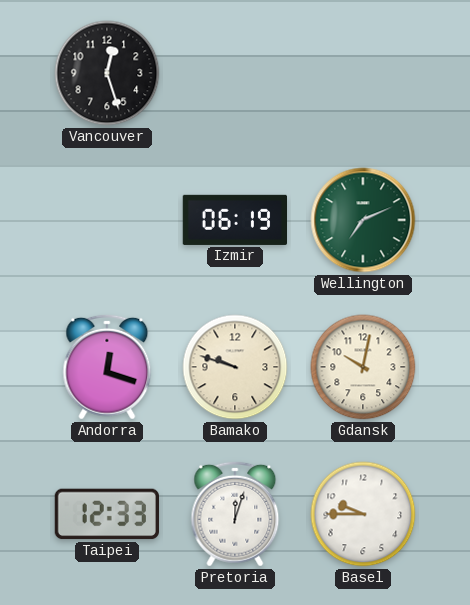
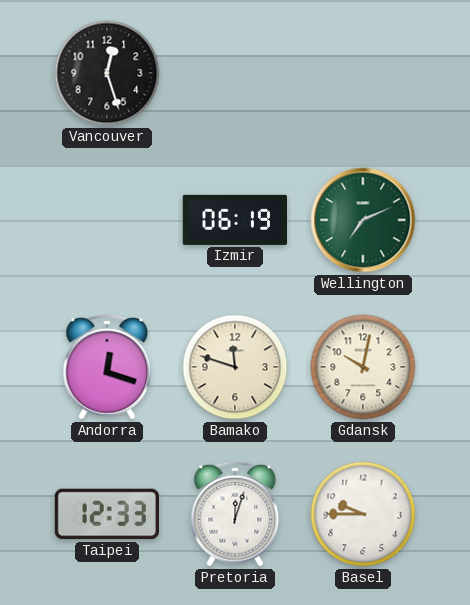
Bamako: 9:48 -> 11:48 (235, 367)
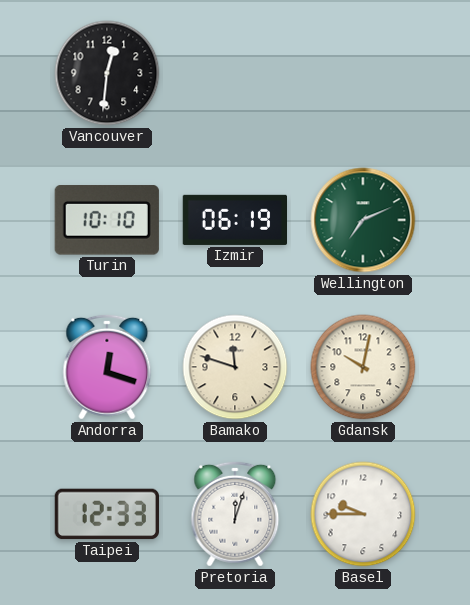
Vancouver: 12:27 -> 12:31 (107, 73)
Turin: none -> 10:10 (107, 221)
